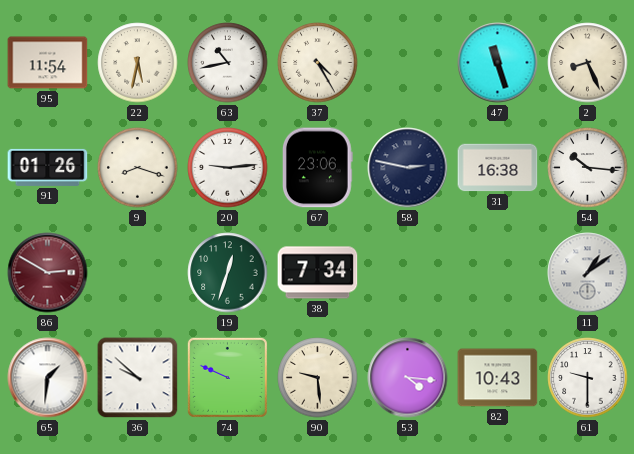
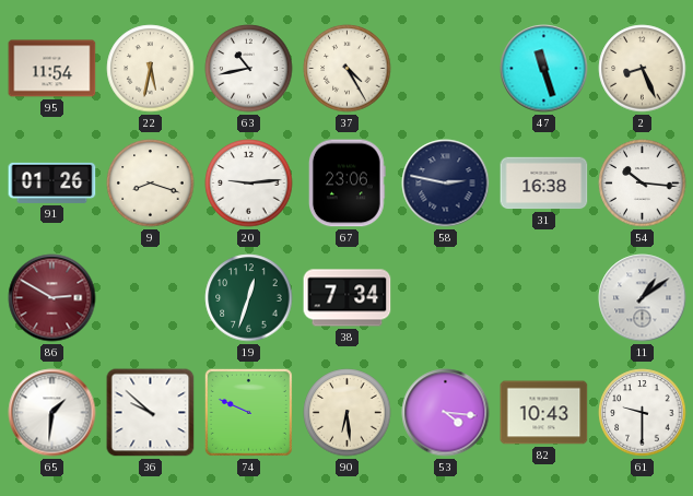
90: 9:29 -> 6:29 (348, 413)
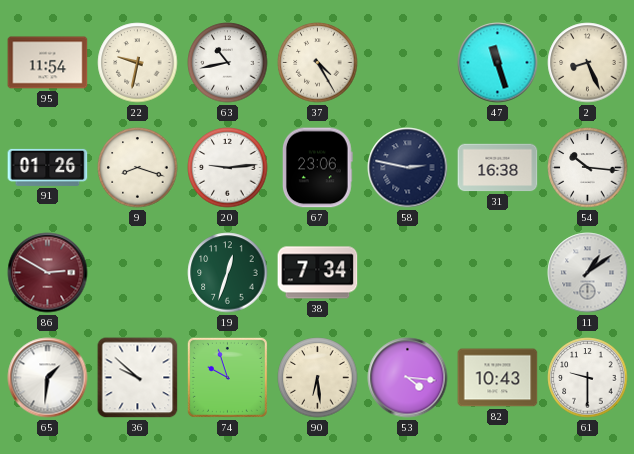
22: 5:32 -> 9:32 (138, 63)
74: 9:49 -> 9:57 (227, 377)
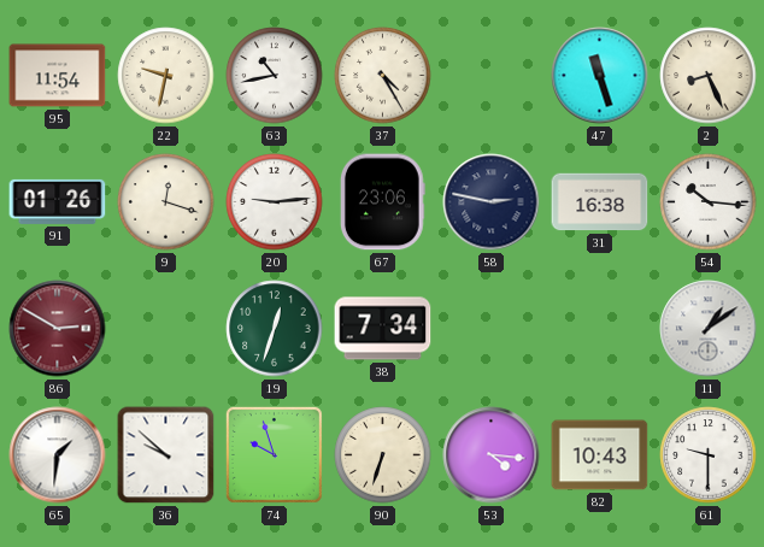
9: 8:18 -> 12:18 (166, 202)
90: 6:29 -> 6:33 (383, 455)
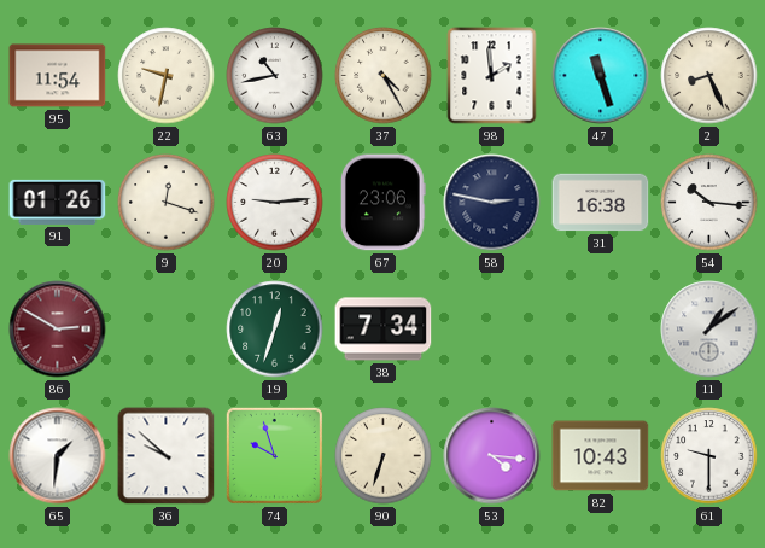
98: none -> 1:59 (492, 76)
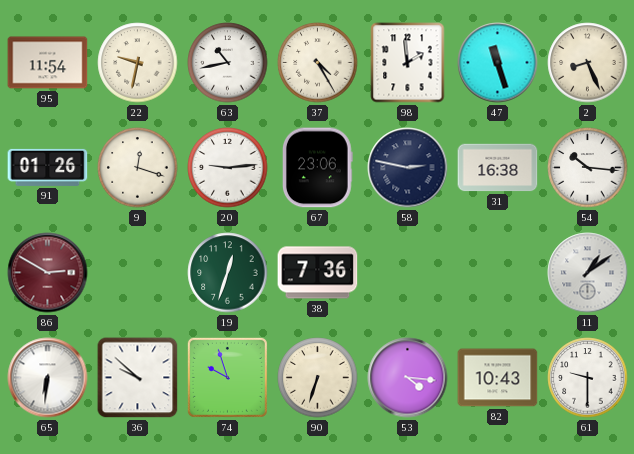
38: 7:34 -> 7:36 (318, 273)
65: 1:31 -> 6:31 (48, 378)
